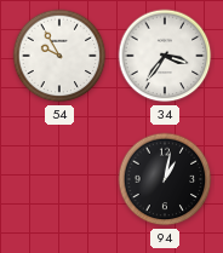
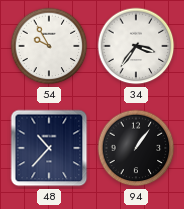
48: none -> 10:37 (49, 148)
94: 1:02 -> 1:06 (136, 148)
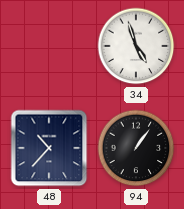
54: 9:55 -> none (49, 46)
34: 3:36 -> 4:57 (136, 46)
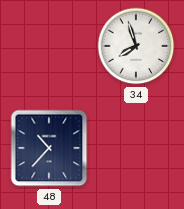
34: 4:57 -> 7:57 (136, 46)
94: 1:06 -> none (136, 148)
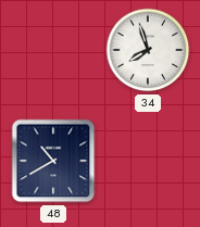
48: 10:37 -> 10:40 (53, 161)
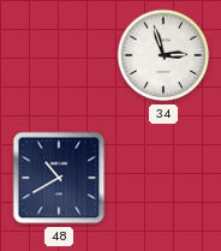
34: 7:57 -> 2:57 (163, 55)
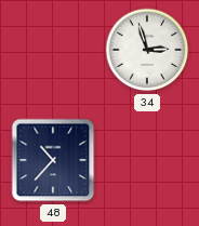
48: 10:40 -> 10:37 (53, 160)
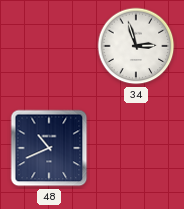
48: 10:37 -> 10:41 (49, 148)
